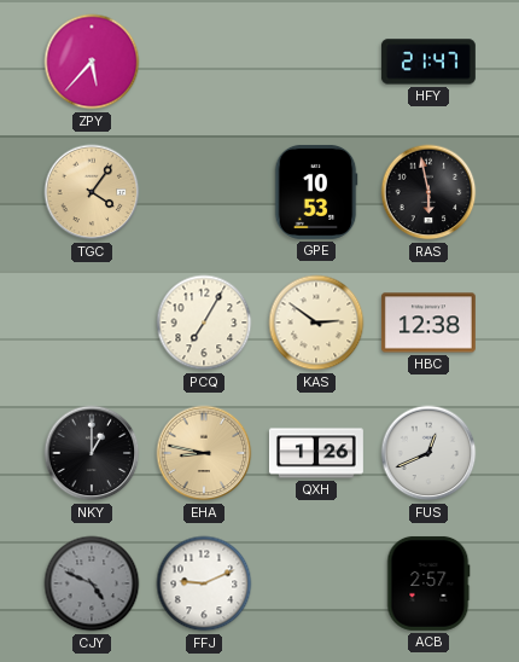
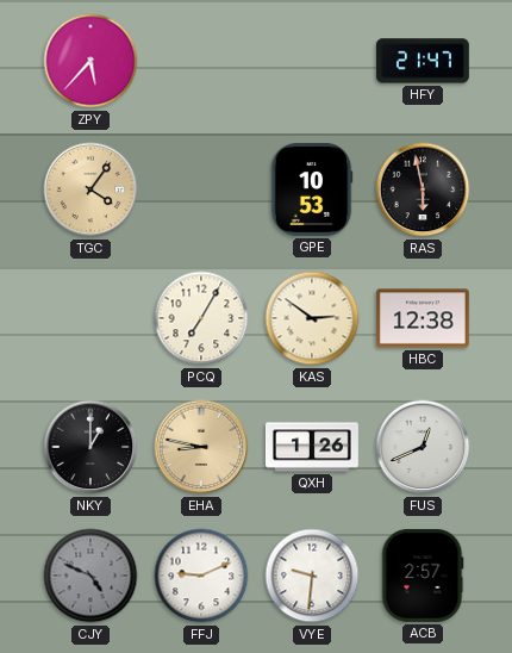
VYE: none -> 9:31 (312, 576)
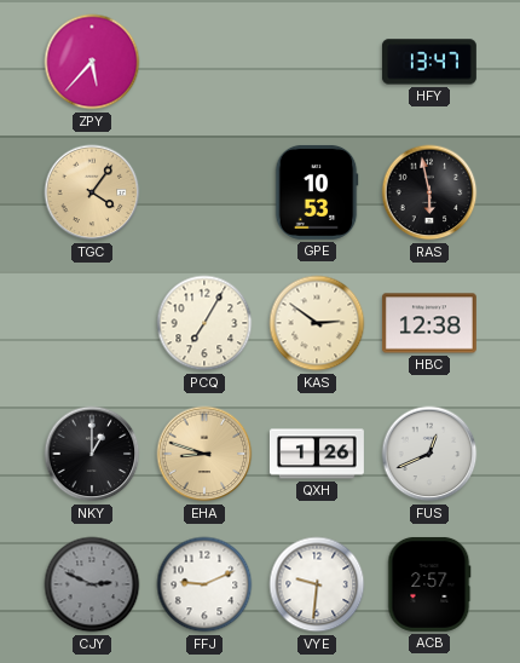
HFY: 21:47 -> 13:47 (429, 62)
EHA: 8:47 -> 8:48 (204, 454)
CJY: 4:49 -> 2:49 (92, 584)
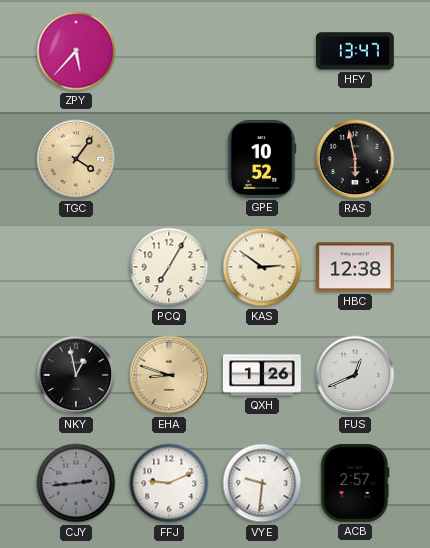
GPE: 10:53 -> 10:52 (262, 159)
NKY: 1:00 -> 12:58 (76, 375)
CJY: 2:49 -> 2:44 (76, 483)
